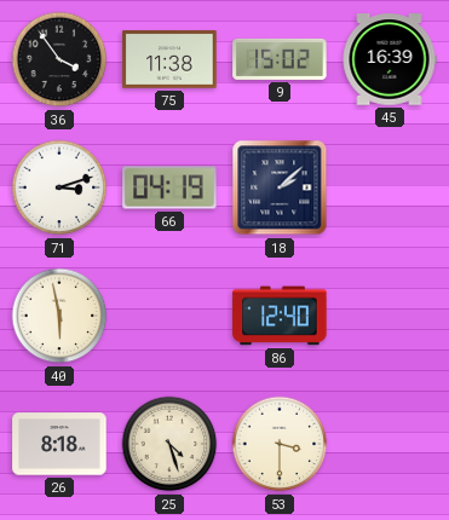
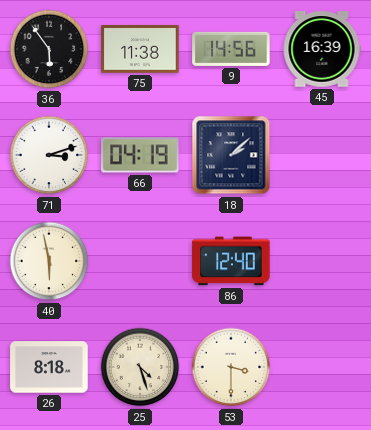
36: 3:54 -> 5:54 (49, 49)
9: 15:02 -> 14:56 (231, 49)
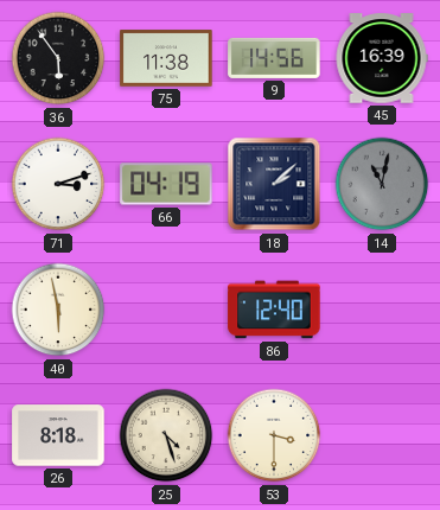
14: none -> 11:02 (382, 184)
